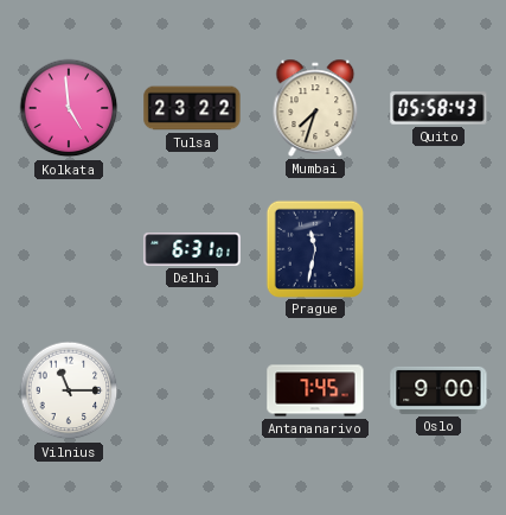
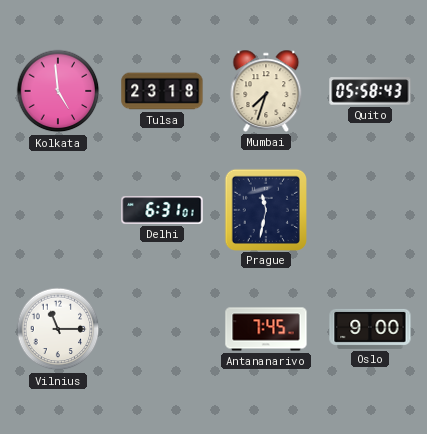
Tulsa: 23:22 -> 23:18 (162, 91)
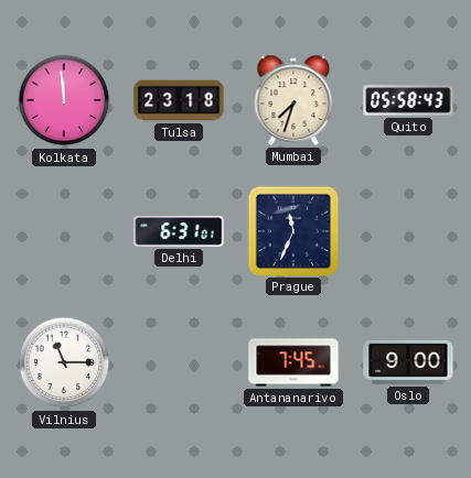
Kolkata: 4:59 -> 11:59 (64, 100)
Prague: 11:32 -> 11:34 (292, 230)
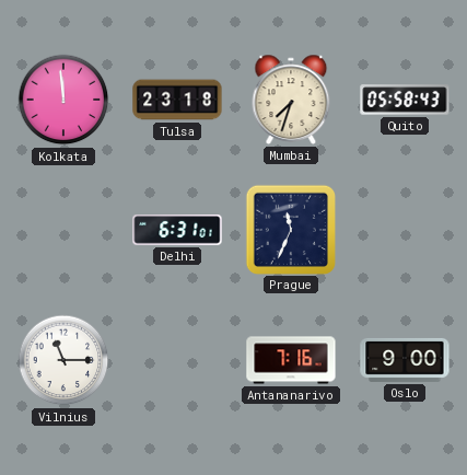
Antananarivo: 7:45 -> 7:16 (291, 360)
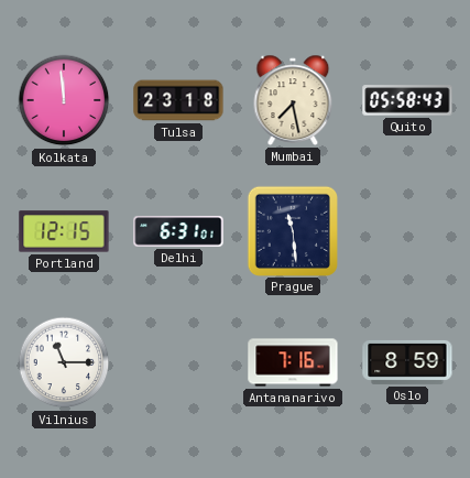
Mumbai: 7:33 -> 7:28 (293, 100)
Portland: none -> 12:15 (64, 231)
Prague: 11:34 -> 11:29 (292, 230)
Oslo: 9:00 -> 8:59 (407, 362)
